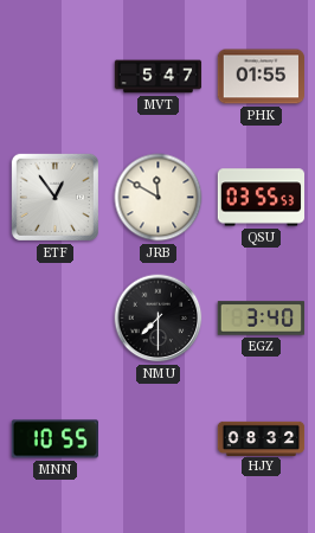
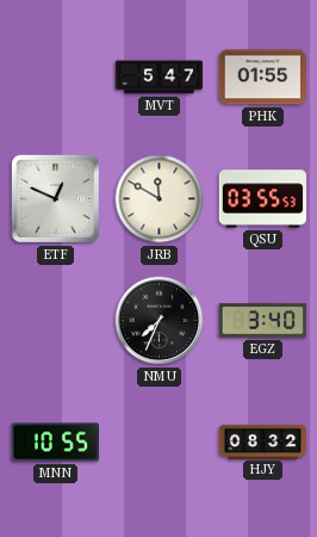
ETF: 12:54 -> 12:49 (55, 198)
NMU: 7:30 -> 7:34 (160, 321)
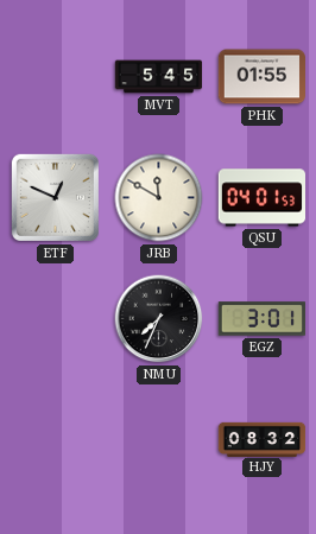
MVT: 5:47 -> 5:45 (159, 77)
QSU: 03:55 -> 04:01 (263, 198)
EGZ: 3:40 -> 3:01 (263, 319)
MNN: 10:55 -> none (55, 443)
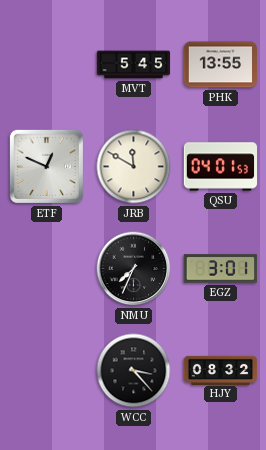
PHK: 01:55 -> 13:55 (221, 65)
WCC: none -> 3:23 (134, 371)
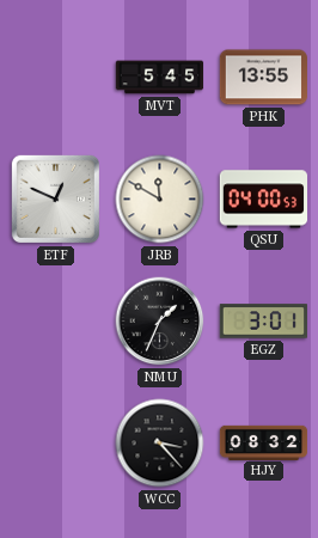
QSU: 04:01 -> 04:00 (264, 200)
NMU: 7:34 -> 1:34 (160, 322)
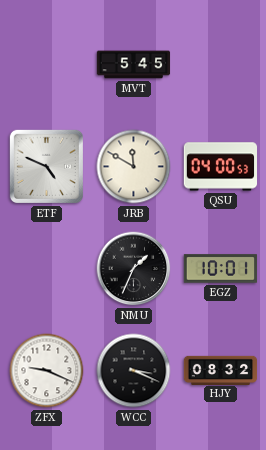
PHK: 13:55 -> none (264, 78)
ETF: 12:49 -> 4:49 (46, 166)
EGZ: 3:01 -> 10:01 (221, 269)
ZFX: none -> 9:19 (47, 371)
WCC: 3:23 -> 3:19 (134, 371)
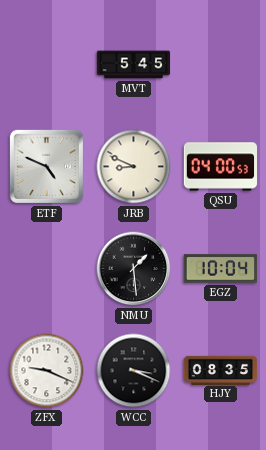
JRB: 11:50 -> 8:49 (134, 167)
NMU: 1:34 -> 1:29 (134, 269)
EGZ: 10:01 -> 10:04 (221, 269)
HJY: 08:32 -> 08:35 (221, 370)
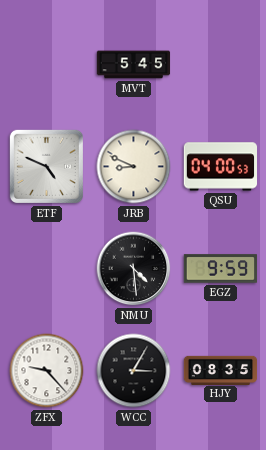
NMU: 1:29 -> 4:29 (134, 269)
EGZ: 10:04 -> 9:59 (221, 269)
ZFX: 9:19 -> 9:23 (47, 371)
WCC: 3:19 -> 3:05 (134, 371)
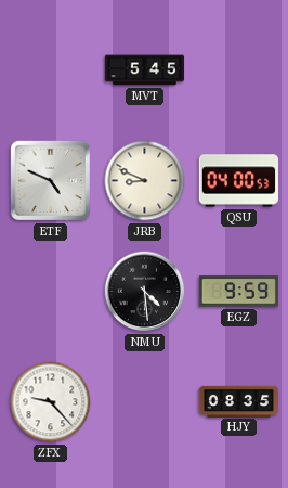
WCC: 3:05 -> none (134, 371)
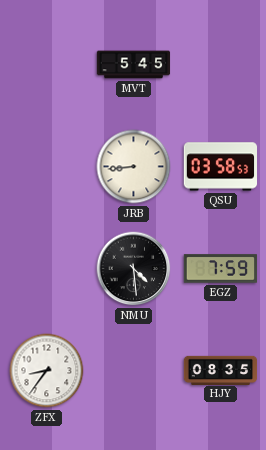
ETF: 4:49 -> none (50, 180)
JRB: 8:49 -> 8:44 (134, 167)
QSU: 04:00 -> 03:58 (221, 167)
EGZ: 9:59 -> 7:59 (221, 269)
ZFX: 9:23 -> 8:36 (47, 371)
